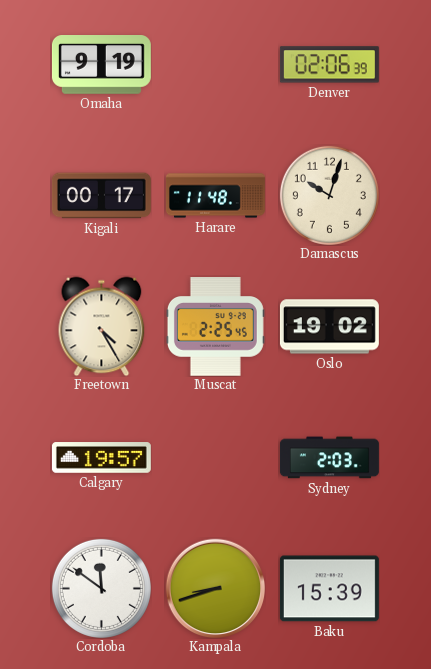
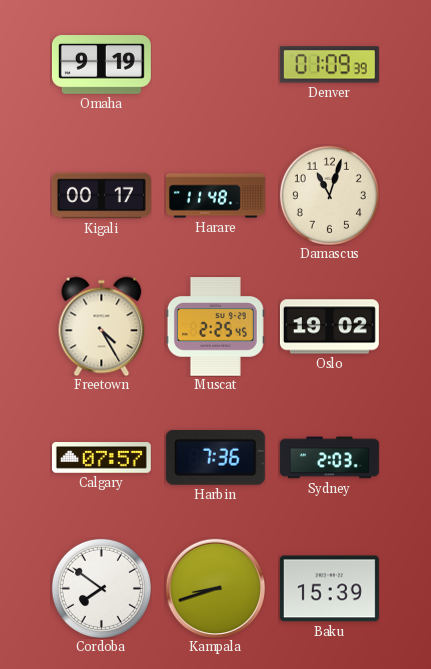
Denver: 02:06 -> 01:09 (329, 65)
Damascus: 10:03 -> 11:03 (329, 195)
Calgary: 19:57 -> 07:57 (101, 458)
Harbin: none -> 7:36 (215, 457)
Cordoba: 11:51 -> 7:51 (101, 588)
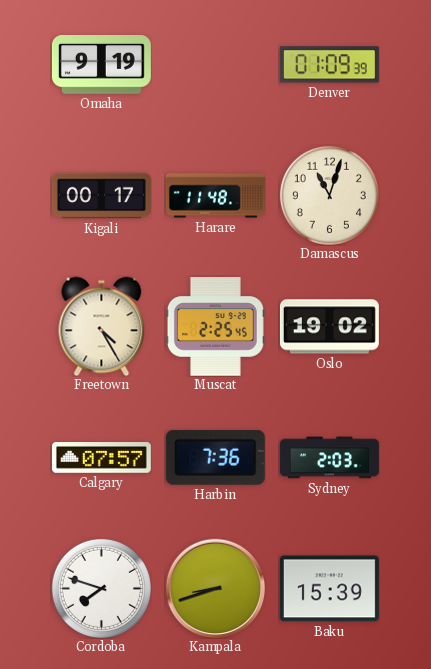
Cordoba: 7:51 -> 7:48 (101, 588)
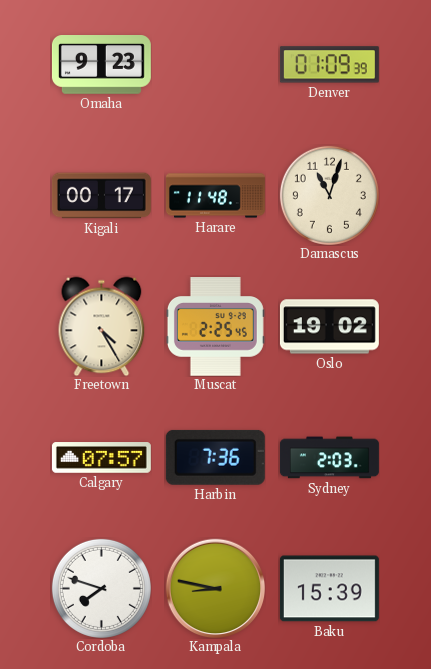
Omaha: 9:19 -> 9:23 (101, 65)
Kampala: 8:42 -> 8:47 (215, 588)
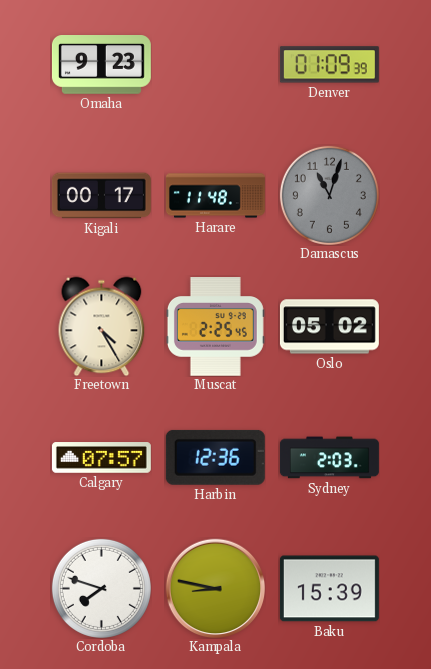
Damascus dial: cream -> grey (329, 195)
Oslo: 19:02 -> 05:02 (329, 327)
Harbin: 7:36 -> 12:36 (215, 457)
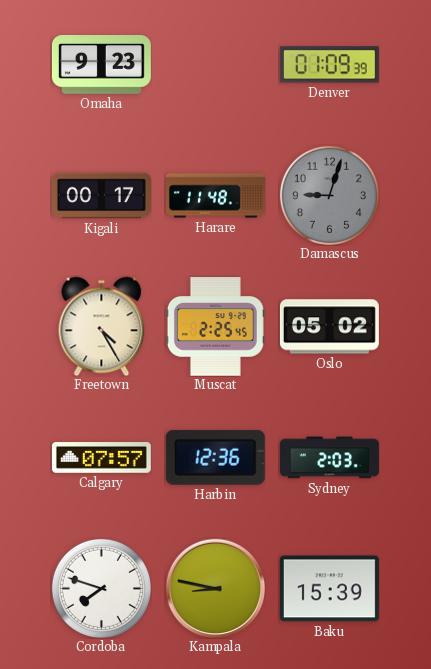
Damascus: 11:03 -> 9:03 (329, 195)
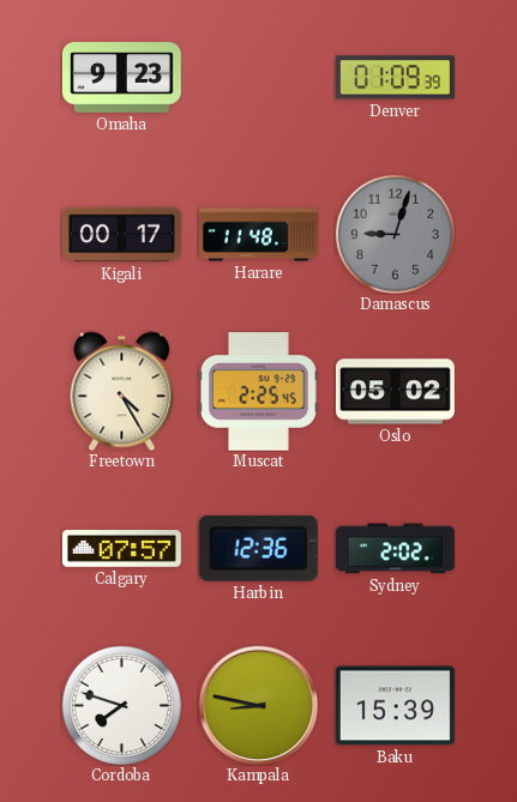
Sydney: 2:03 -> 2:02 (395, 549)
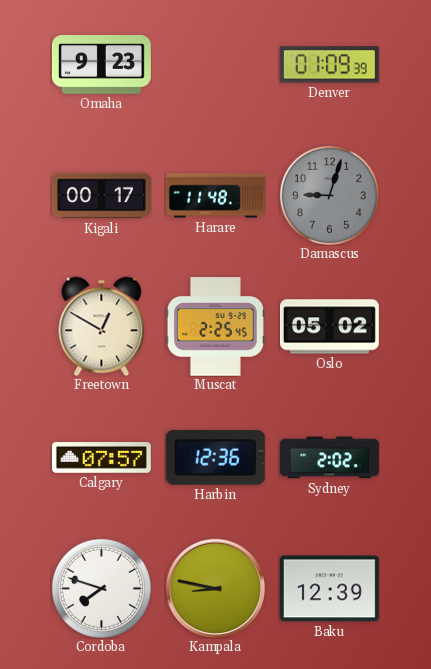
Freetown: 4:25 -> 12:50 (102, 326)
Baku: 15:39 -> 12:39 (329, 589)
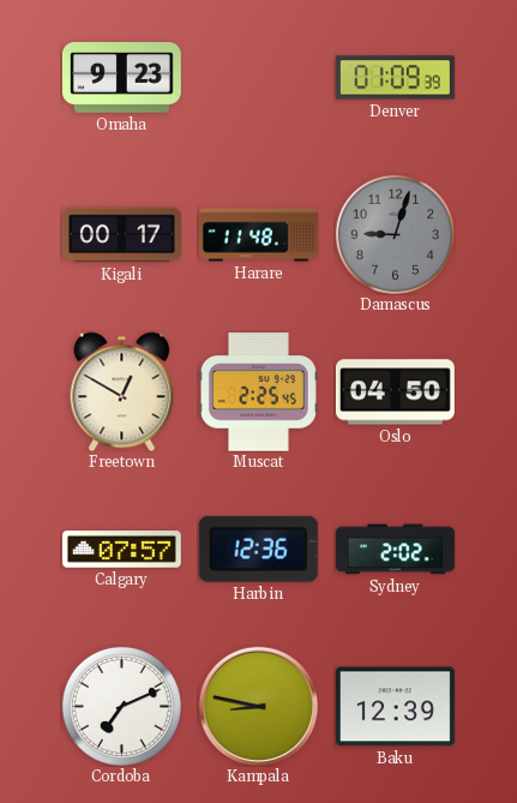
Oslo: 05:02 -> 04:50 (395, 392)
Cordoba: 7:48 -> 7:11 (121, 706)
